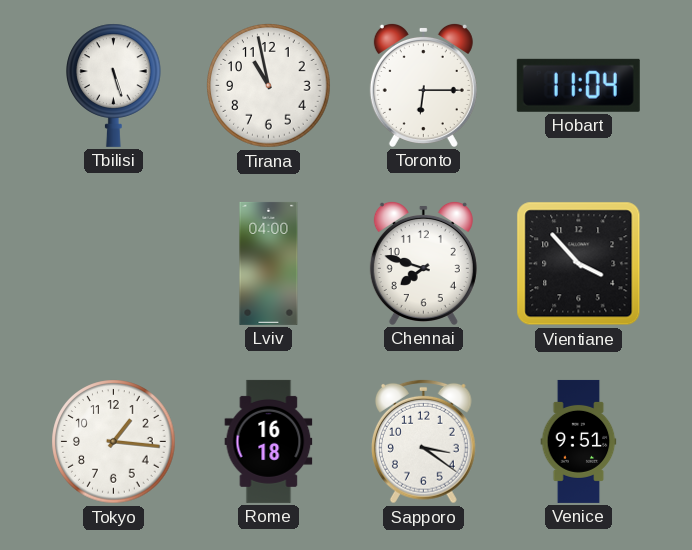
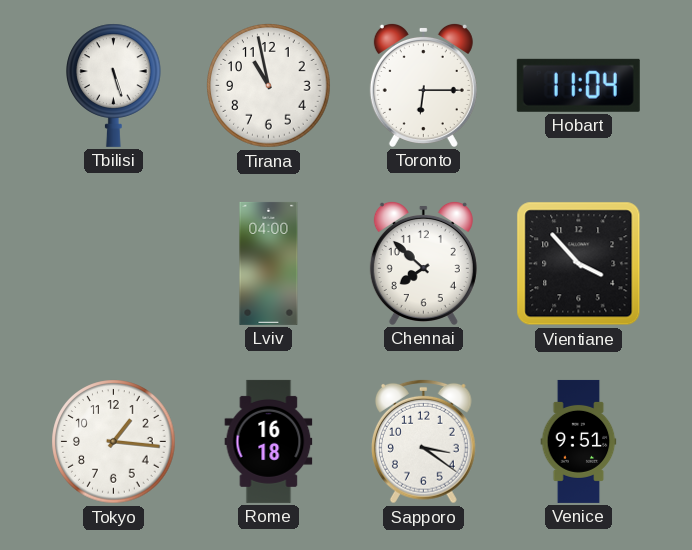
Chennai: 7:48 -> 7:52 (423, 263)
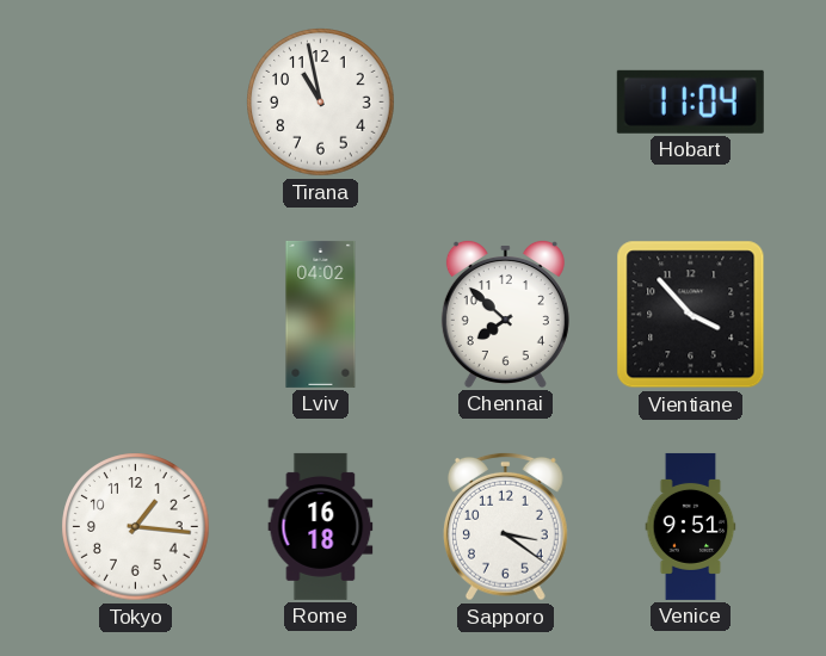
Tbilisi: 5:27 -> none (114, 85)
Toronto: 6:15 -> none (423, 85)
Lviv: 04:00 -> 04:02 (321, 314)
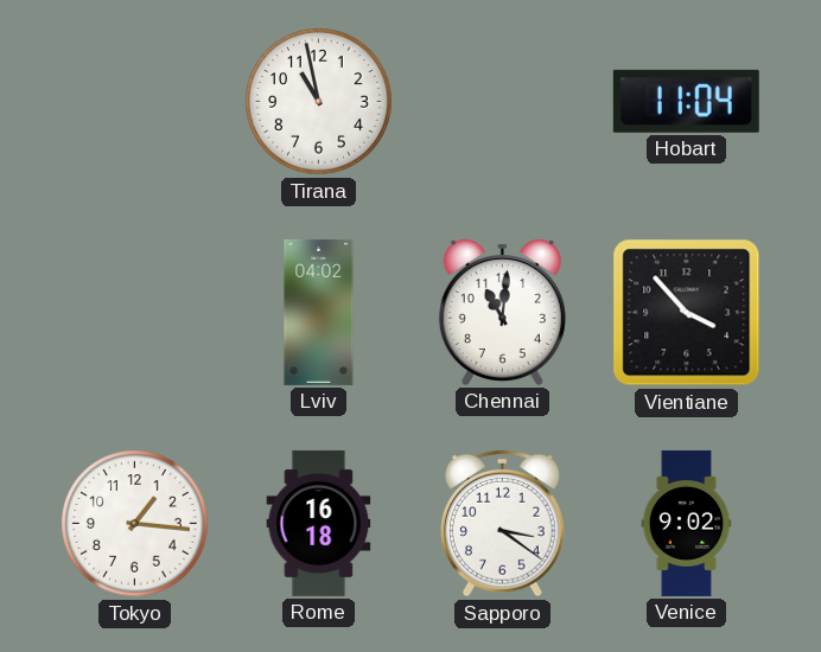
Chennai: 7:52 -> 11:01 (502, 312)
Venice: 9:51 -> 9:02 (687, 523)
